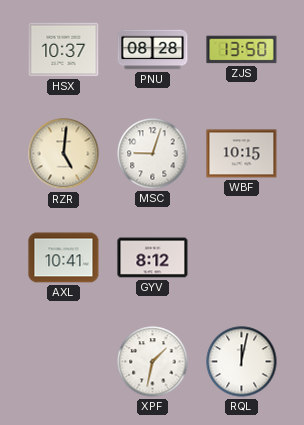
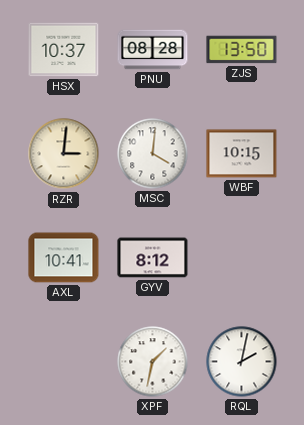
RZR: 5:01 -> 3:01 (64, 154)
MSC: 9:03 -> 4:01 (153, 154)
RQL: 12:02 -> 2:02 (242, 362)
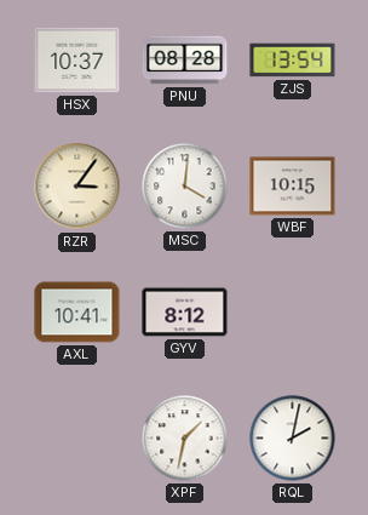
ZJS: 13:50 -> 13:54 (293, 61)
RZR: 3:01 -> 3:06 (77, 187)
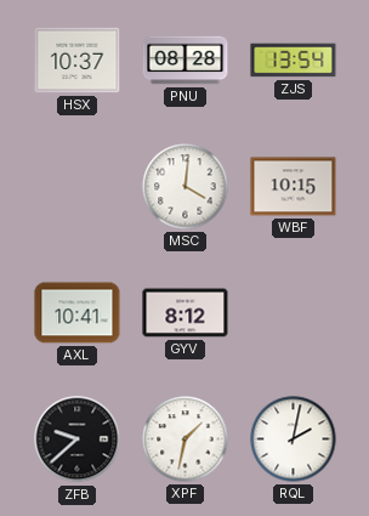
RZR: 3:06 -> none (77, 187)
ZFB: none -> 9:38 (78, 440)
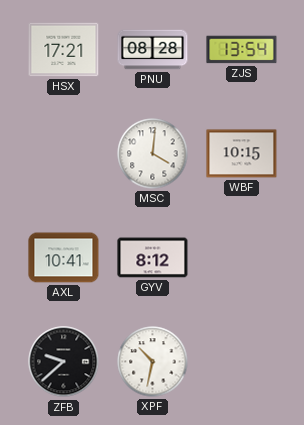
HSX: 10:37 -> 17:21 (64, 50)
XPF: 1:32 -> 10:32 (153, 362)
RQL: 2:02 -> none (294, 440)
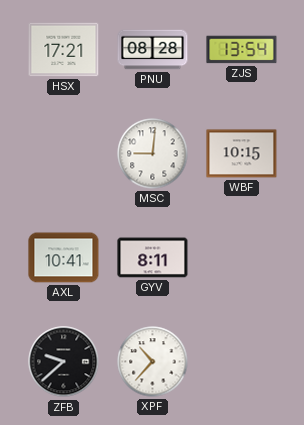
MSC: 4:01 -> 9:01 (153, 154)
GYV: 8:12 -> 8:11 (153, 258)
XPF: 10:32 -> 10:37 (153, 362)
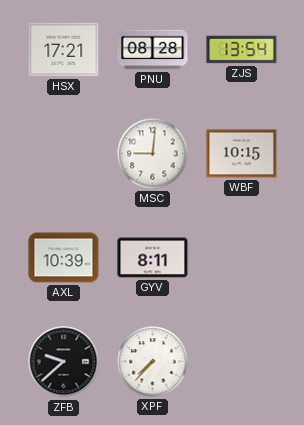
AXL: 10:41 -> 10:39 (64, 258)
XPF: 10:37 -> 7:37 (153, 362)
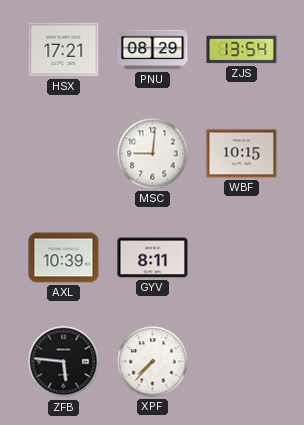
PNU: 08:28 -> 08:29 (153, 50)
ZFB: 9:38 -> 5:46 (64, 362)
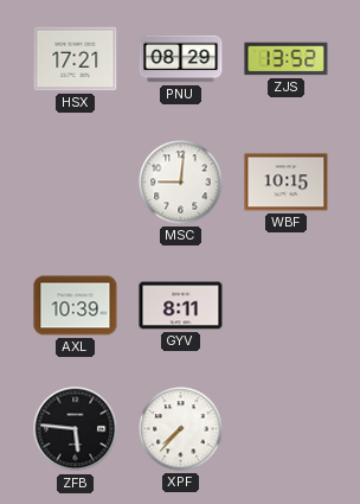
ZJS: 13:54 -> 13:52 (287, 59)
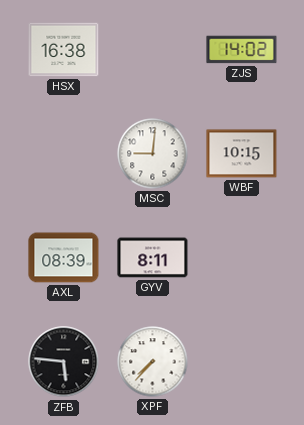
HSX: 17:21 -> 16:38 (64, 50)
PNU: 08:29 -> none (181, 59)
ZJS: 13:52 -> 14:02 (242, 50)
AXL: 10:39 -> 08:39 (64, 258)
